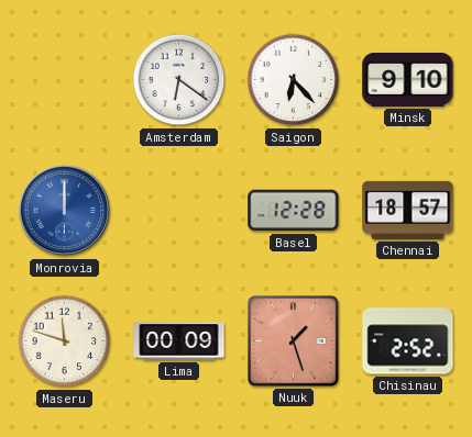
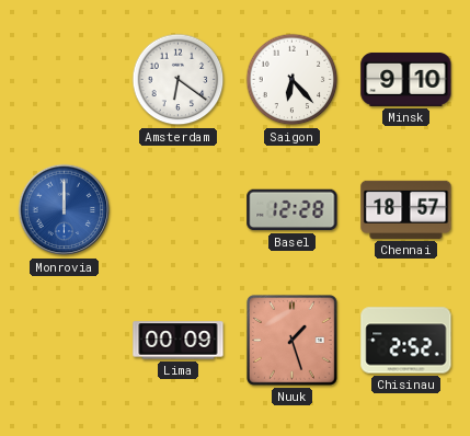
Maseru: 11:48 -> none (65, 341)
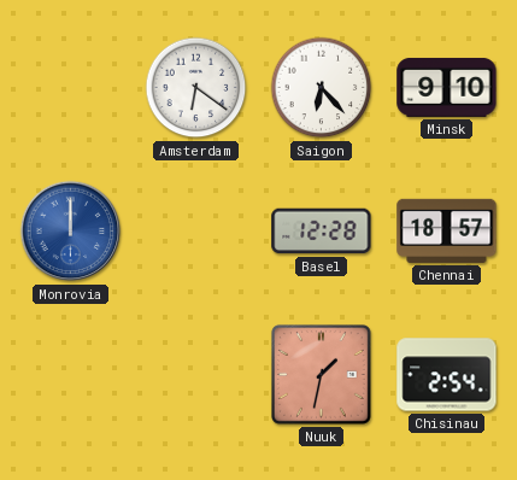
Lima: 00:09 -> none (179, 341)
Nuuk: 1:27 -> 1:32 (321, 374)
Chisinau: 2:52 -> 2:54 (447, 375)
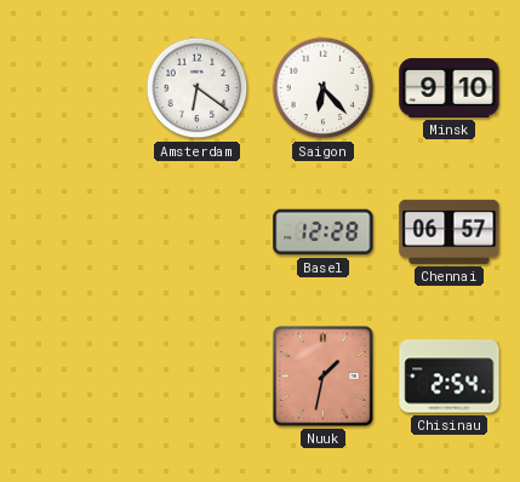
Monrovia: 12:00 -> none (71, 232)
Chennai: 18:57 -> 06:57 (450, 231)
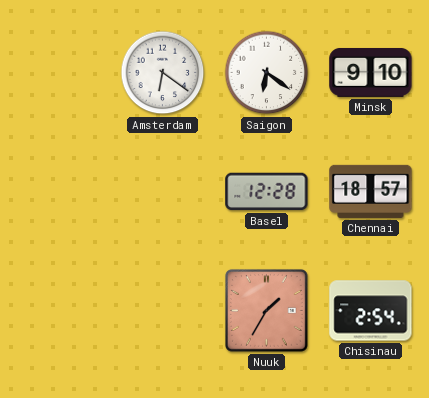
Saigon: 6:23 -> 6:21 (267, 73)
Chennai: 06:57 -> 18:57 (371, 191)
Nuuk: 1:32 -> 1:35 (266, 310)
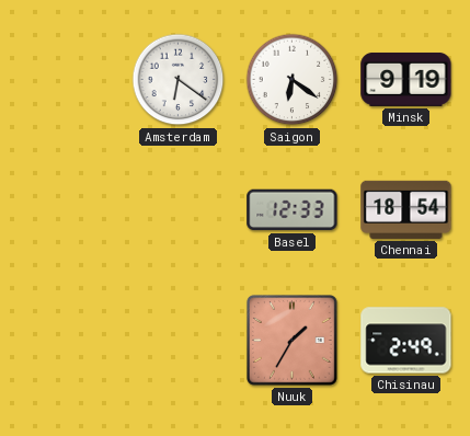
Minsk: 9:10 -> 9:19 (406, 79)
Basel: 12:28 -> 12:33 (293, 210)
Chennai: 18:57 -> 18:54 (406, 209)
Chisinau: 2:54 -> 2:49 (406, 341)
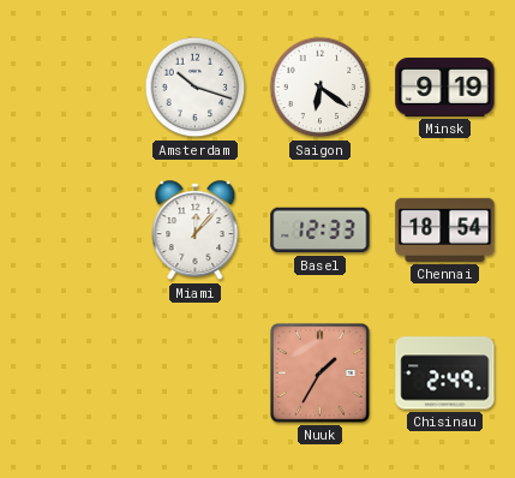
Amsterdam: 6:21 -> 10:18 (196, 88)
Miami: none -> 12:07 (196, 231)
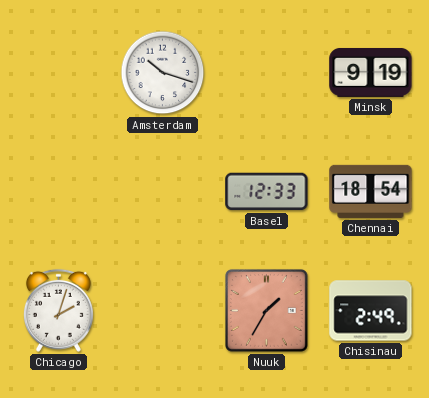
Saigon: 6:21 -> none (321, 88)
Miami: 12:07 -> none (196, 231)
Chicago: none -> 2:03 (58, 310)
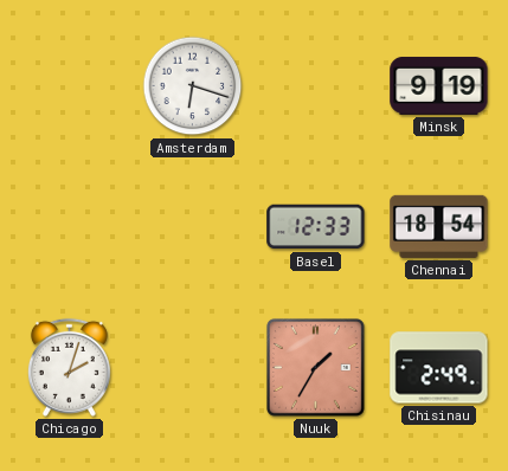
Amsterdam: 10:18 -> 6:18 (193, 86)
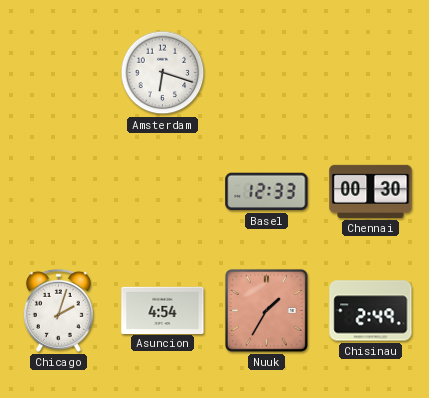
Minsk: 9:19 -> none (439, 85)
Chennai: 18:54 -> 00:30 (371, 191)
Asuncion: none -> 4:54 (163, 310)
